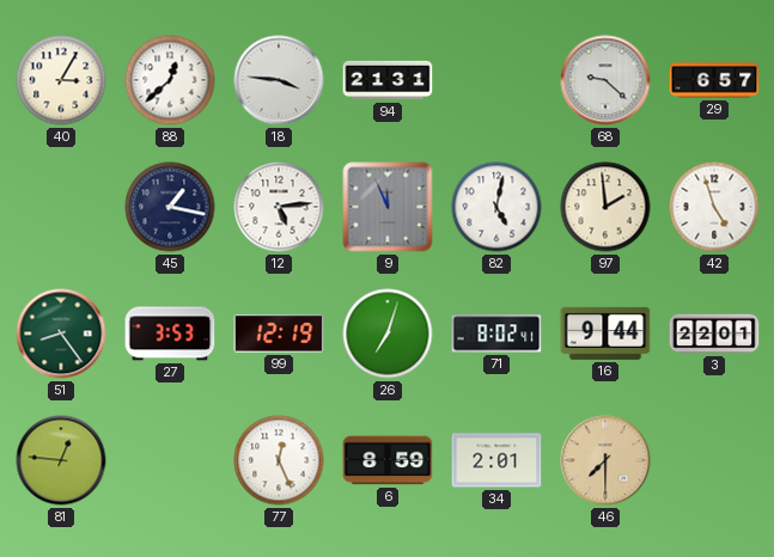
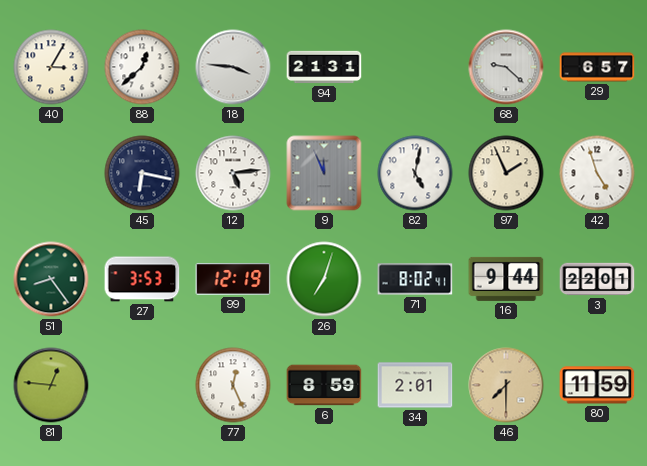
45: 1:17 -> 6:17 (142, 173)
97: 1:59 -> 1:56 (506, 173)
80: none -> 11:59 (597, 385)
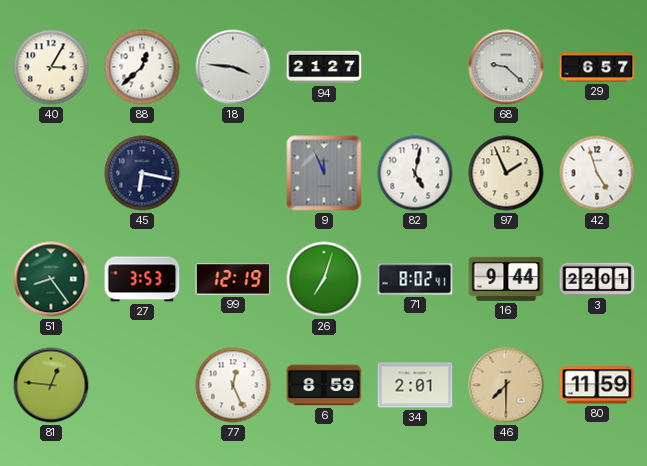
94: 21:31 -> 21:27 (324, 67)
12: 5:14 -> none (233, 173)
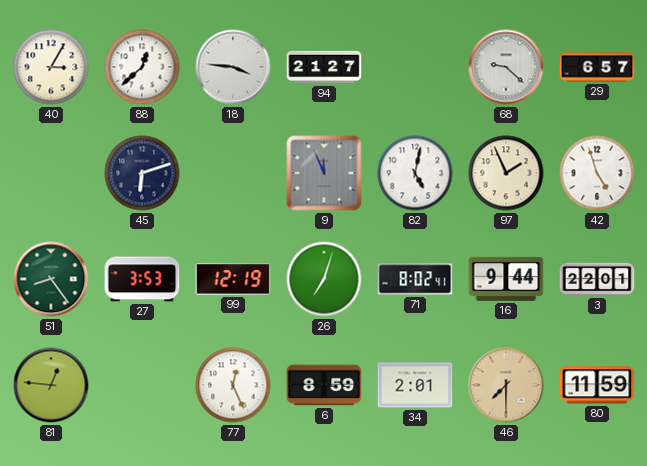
45: 6:17 -> 6:12 (142, 173)
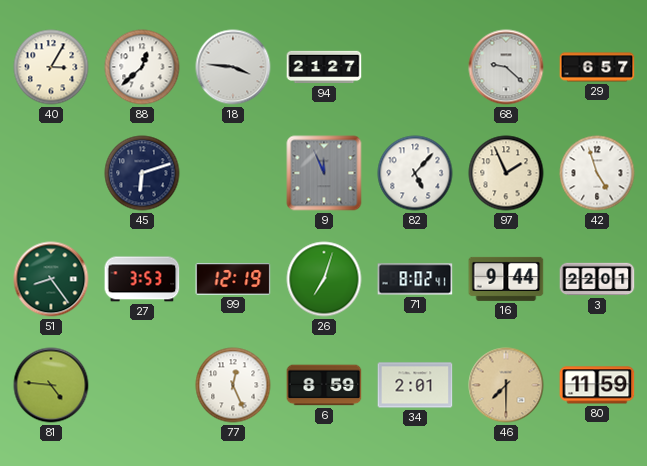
82: 5:02 -> 5:07 (415, 173)
81: 12:46 -> 4:46 (51, 385)
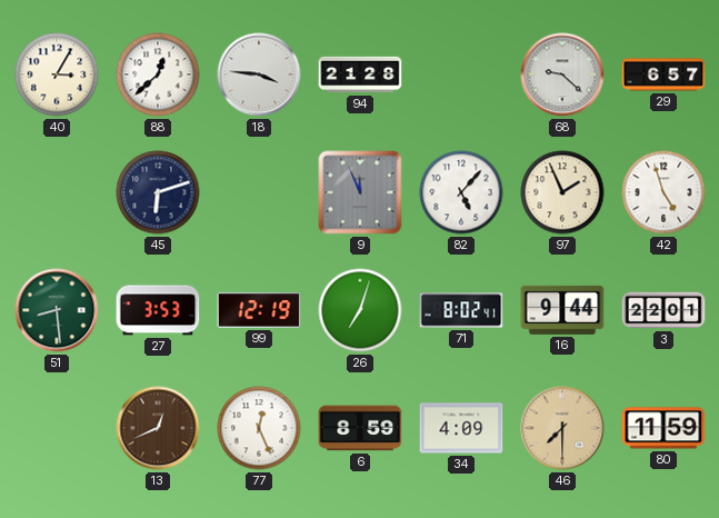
94: 21:27 -> 21:28 (360, 74)
51: 8:24 -> 8:29 (57, 310)
81: 4:46 -> none (51, 385)
13: none -> 12:41 (158, 428)
34: 2:01 -> 4:09 (461, 428)
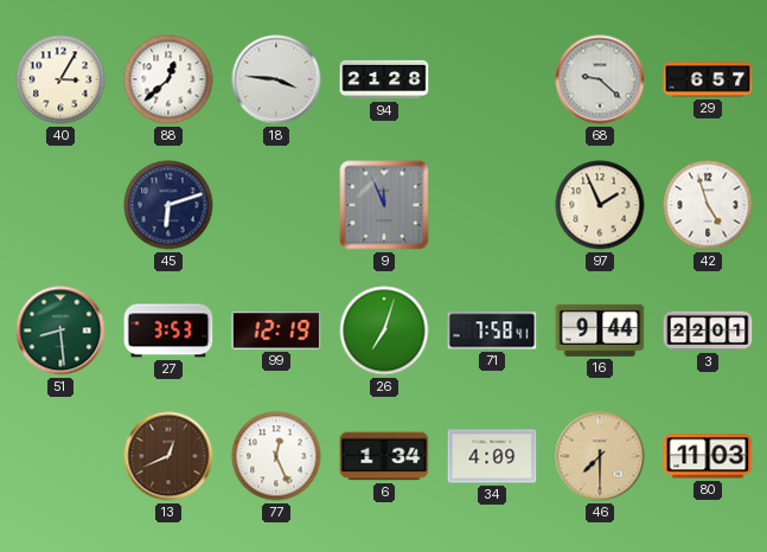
82: 5:07 -> none (461, 192)
71: 8:02 -> 7:58 (492, 330)
6: 8:59 -> 1:34 (384, 456)
80: 11:59 -> 11:03 (708, 456)
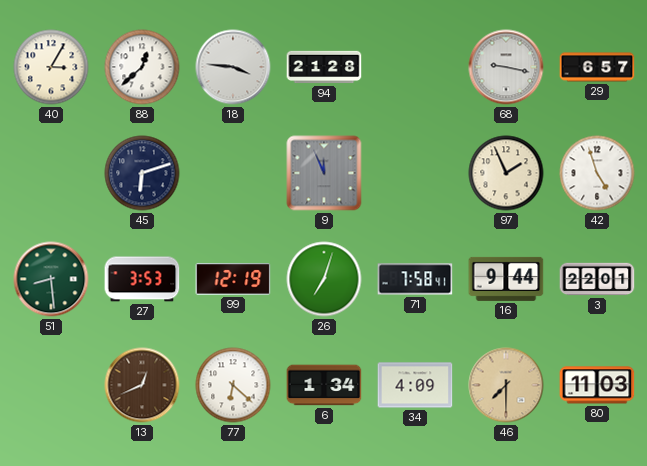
68: 9:22 -> 9:17 (506, 67)
77: 12:26 -> 6:22 (233, 385)
